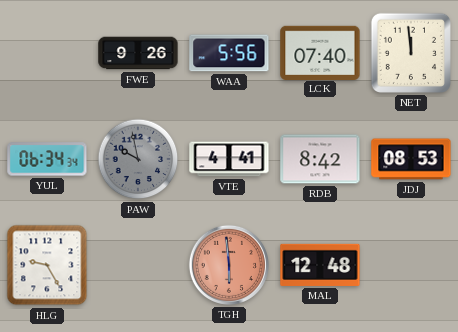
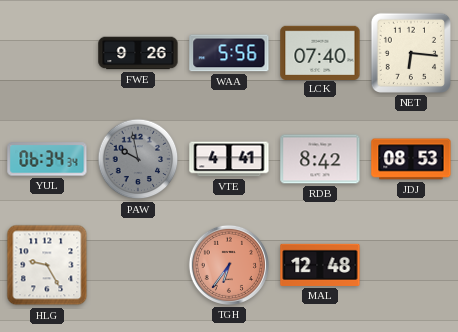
NET: 11:59 -> 6:16 (411, 53)
TGH: 5:59 -> 6:36 (229, 265)
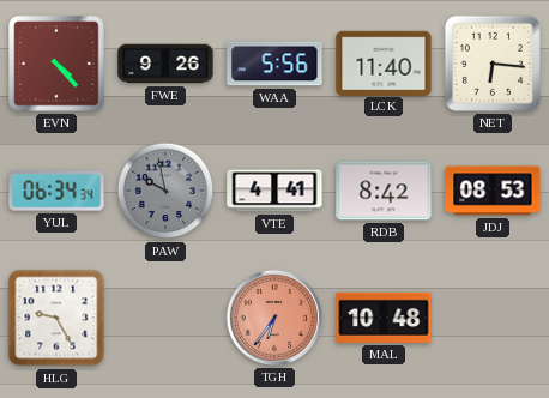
EVN: none -> 4:23 (56, 64)
LCK: 07:40 -> 11:40 (384, 62)
MAL: 12:48 -> 10:48 (384, 318)
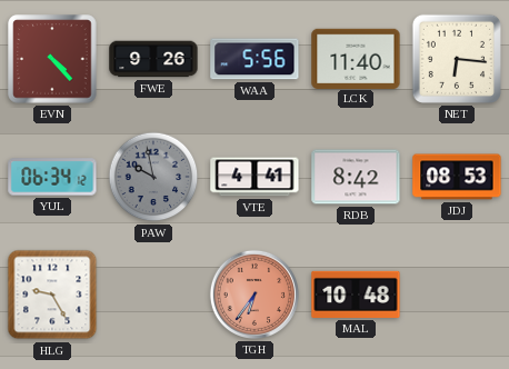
YUL: 06:34:34 -> 06:34:12 (52, 177)
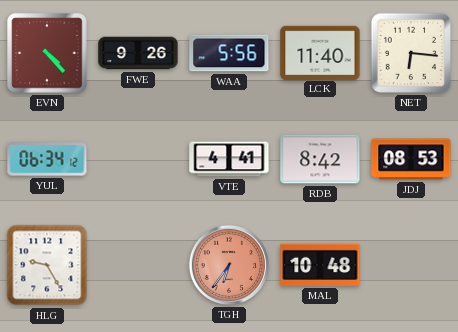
PAW: 9:58 -> none (153, 177)
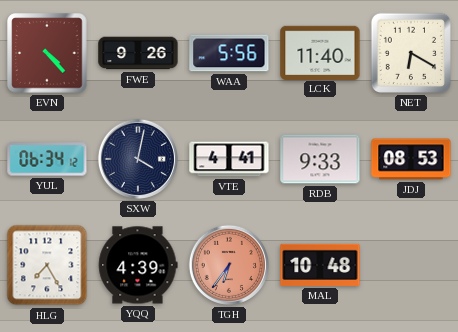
NET: 6:16 -> 6:20 (411, 53)
SXW: none -> 4:02 (138, 159)
RDB: 8:42 -> 9:33 (320, 159)
HLG: 9:25 -> 7:25 (47, 265)
YQQ: none -> 4:39 (138, 265)
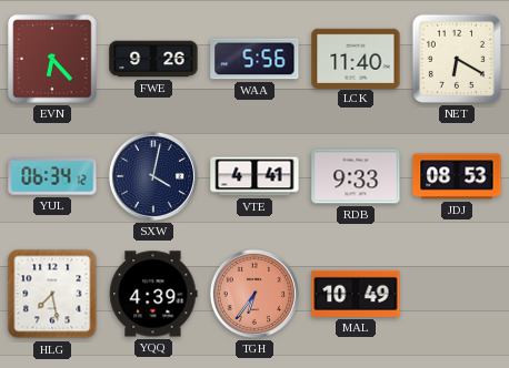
EVN: 4:23 -> 6:23 (52, 59)
HLG: 7:25 -> 7:28 (52, 294)
MAL: 10:48 -> 10:49 (356, 294)
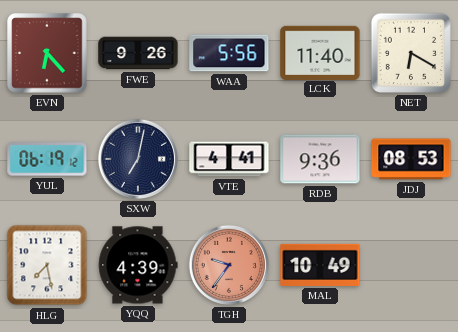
YUL: 06:34 -> 06:19 (47, 159)
SXW: 4:02 -> 7:02 (138, 159)
RDB: 9:33 -> 9:36 (320, 159)
TGH: 6:36 -> 9:36 (229, 265)
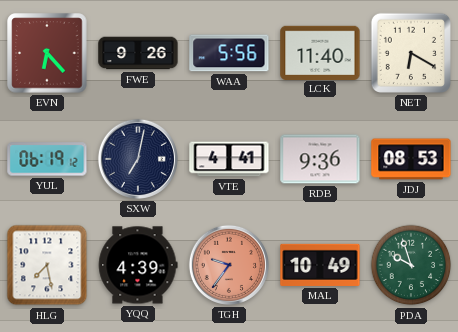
PDA: none -> 9:57 (411, 265)
